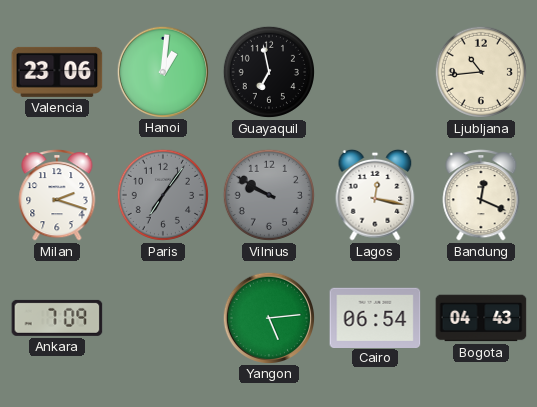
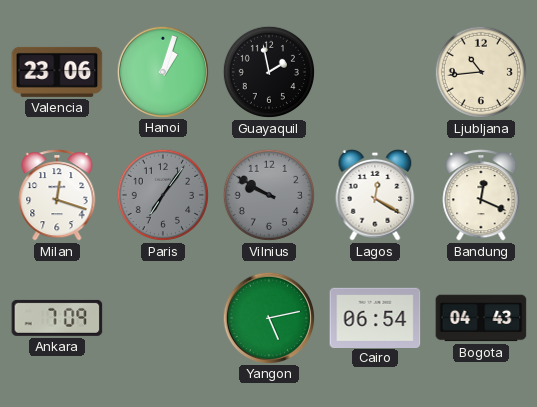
Hanoi: 1:01 -> 1:03 (162, 71)
Guayaquil: 6:58 -> 1:58 (269, 72)
Milan: 2:18 -> 12:18 (57, 195)
Lagos: 12:17 -> 12:20 (375, 195)
Yangon: 5:14 -> 5:13 (268, 317)
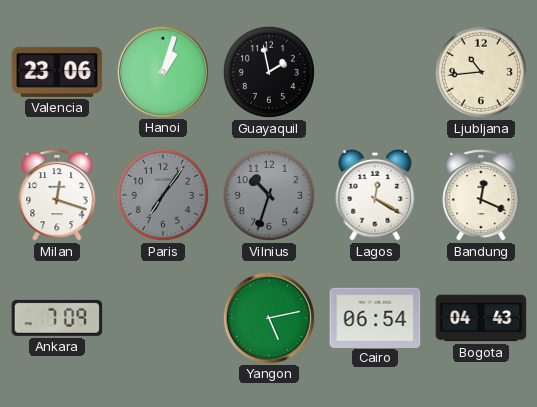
Vilnius: 9:50 -> 10:33 (269, 195)
